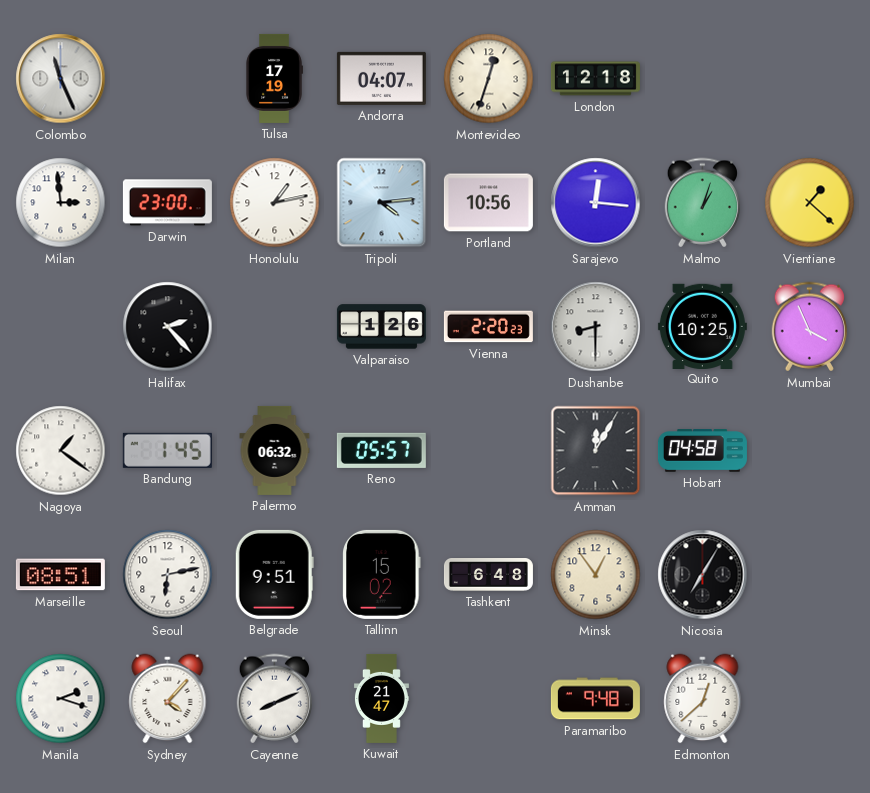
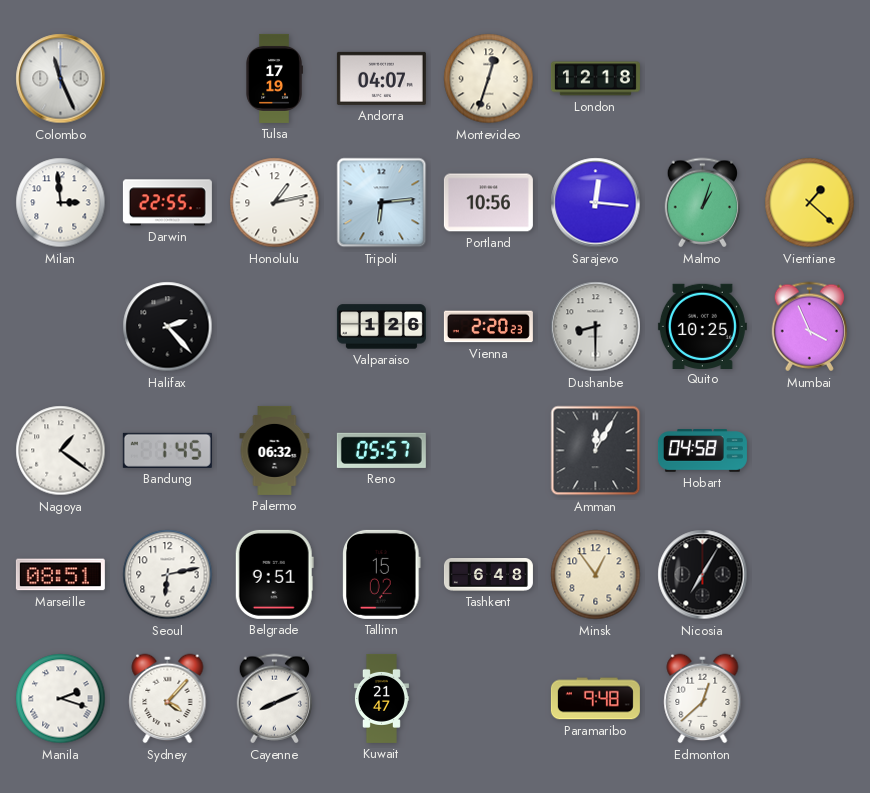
Darwin: 23:00 -> 22:55 (167, 203)
Tripoli: 4:14 -> 6:14 (382, 203)
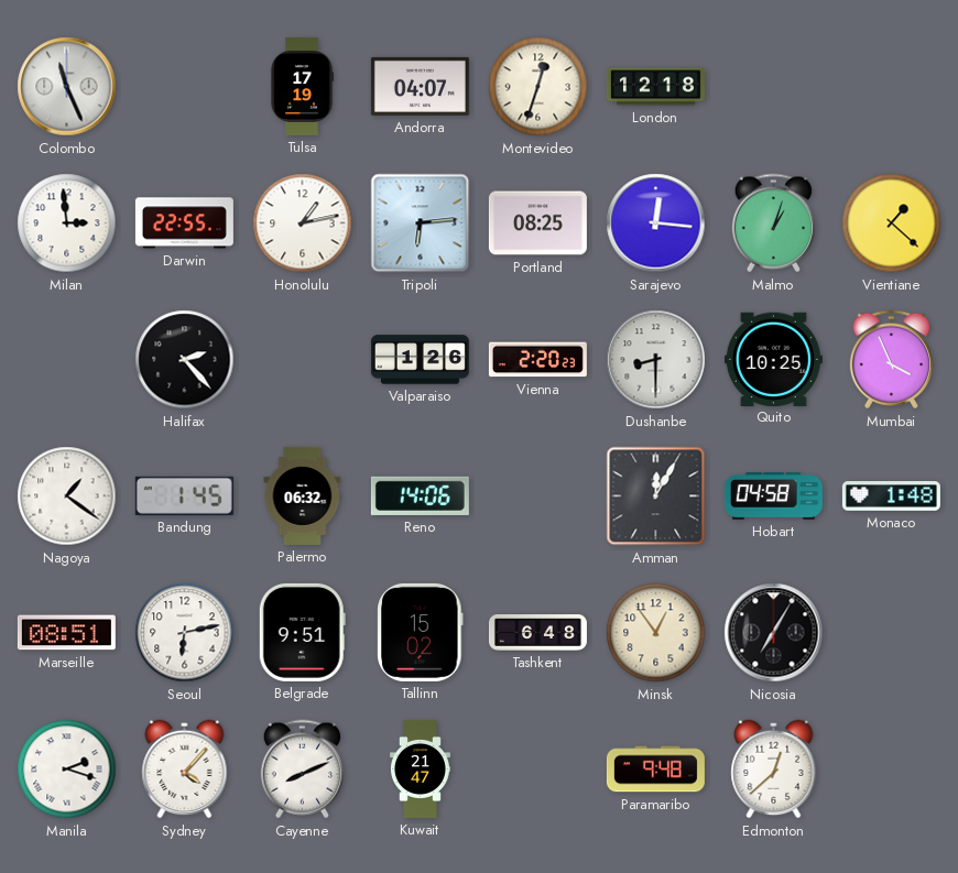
Portland: 10:56 -> 08:25 (537, 223)
Reno: 05:57 -> 14:06 (420, 495)
Monaco: none -> 1:48 (891, 496)
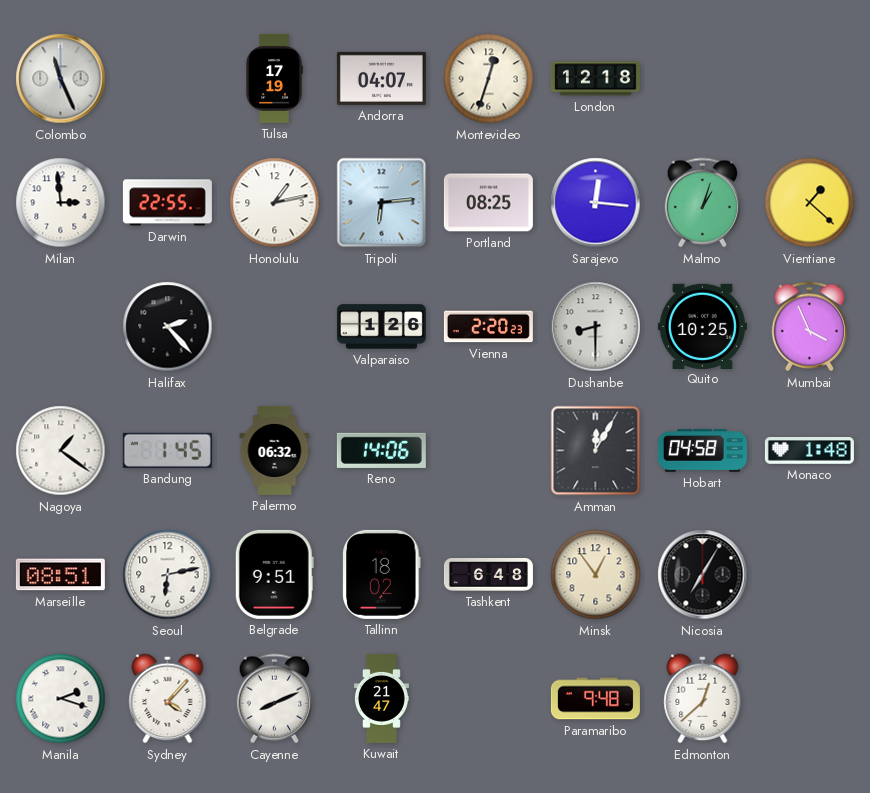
Tallinn: 15:02 -> 18:02 (382, 574)
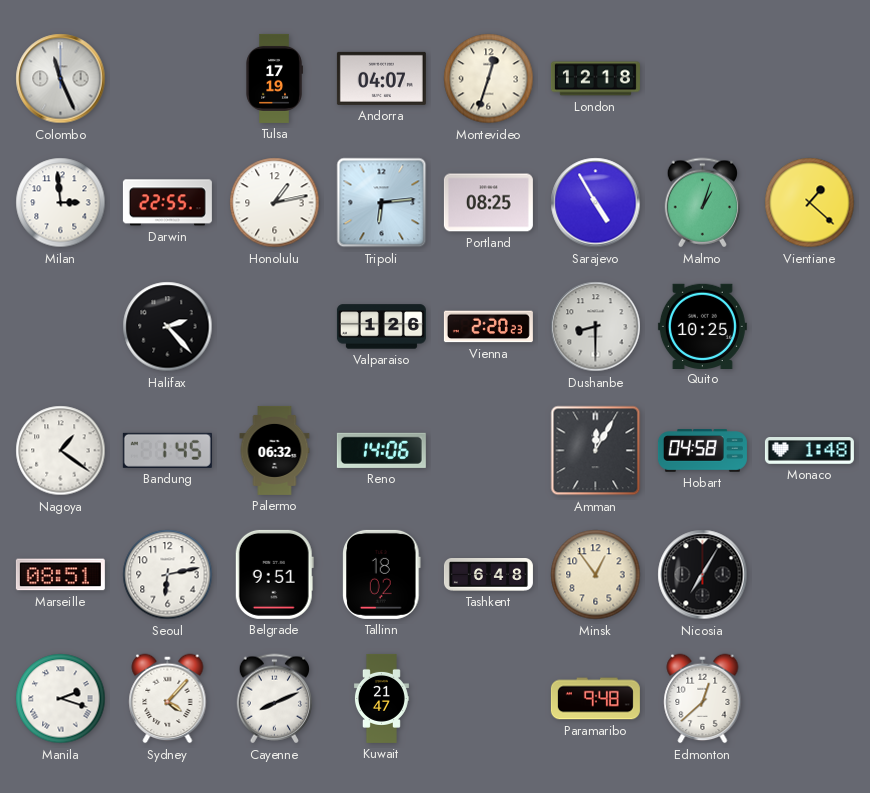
Sarajevo: 12:16 -> 4:55 (596, 203)
Mumbai: 3:56 -> none (809, 327)
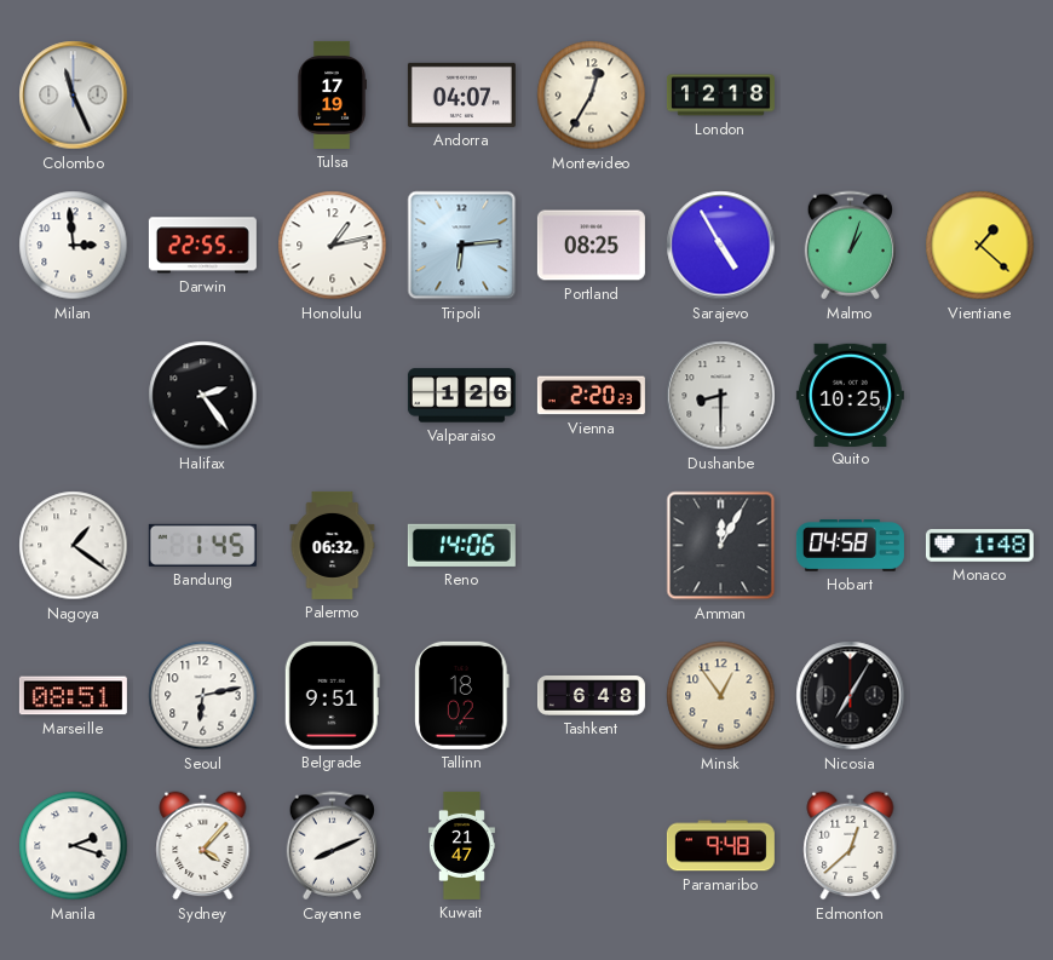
Montevideo: 12:33 -> 12:35 (592, 96)
Halifax: 2:23 -> 2:24 (203, 396)
